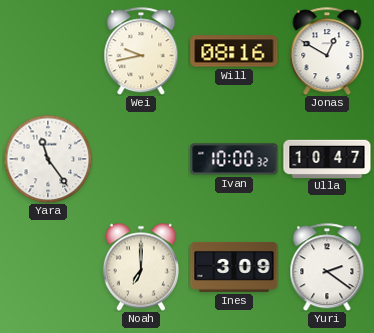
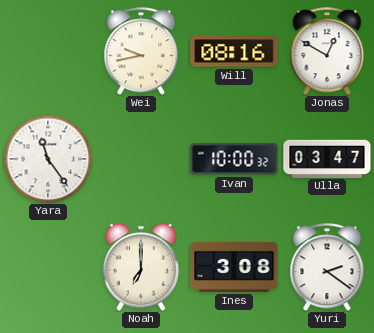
Ulla: 10:47 -> 03:47 (327, 158)
Ines: 3:09 -> 3:08 (234, 267)
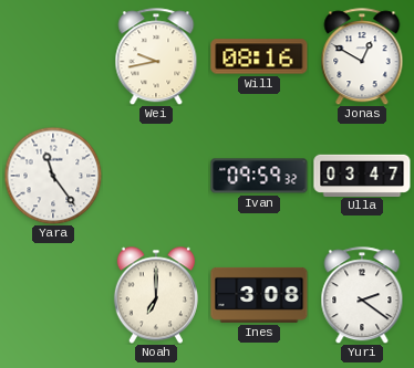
Ivan: 10:00 -> 09:59 (259, 176)
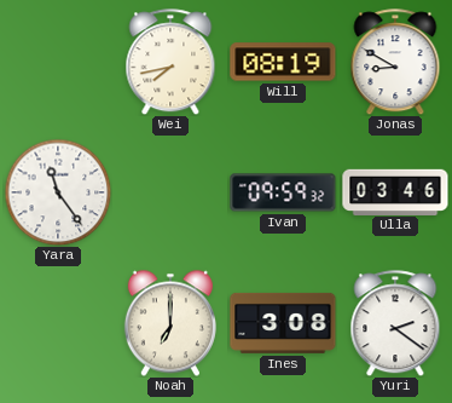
Wei: 9:43 -> 7:43 (170, 62)
Will: 08:16 -> 08:19 (283, 62)
Jonas: 12:50 -> 8:50 (395, 62)
Ulla: 03:47 -> 03:46 (395, 191)
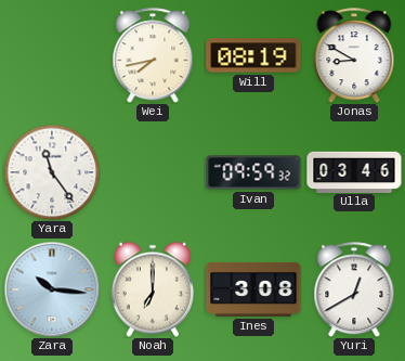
Zara: none -> 10:16 (52, 289)
Yuri: 2:21 -> 12:40 (354, 289)
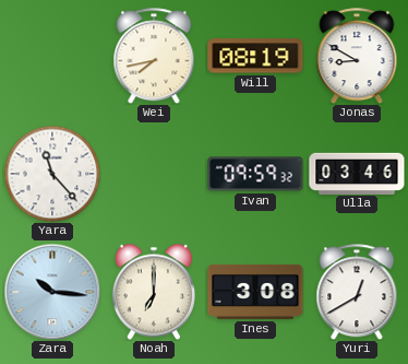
Yara: 11:24 -> 11:23 (52, 174)
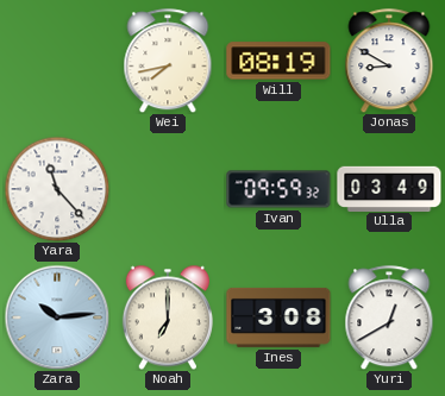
Ulla: 03:46 -> 03:49 (389, 188)
Zara: 10:16 -> 10:14 (57, 318)
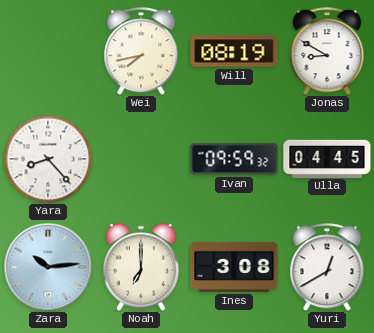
Yara: 11:23 -> 8:23 (48, 159)
Ulla: 03:49 -> 04:45 (327, 158)
